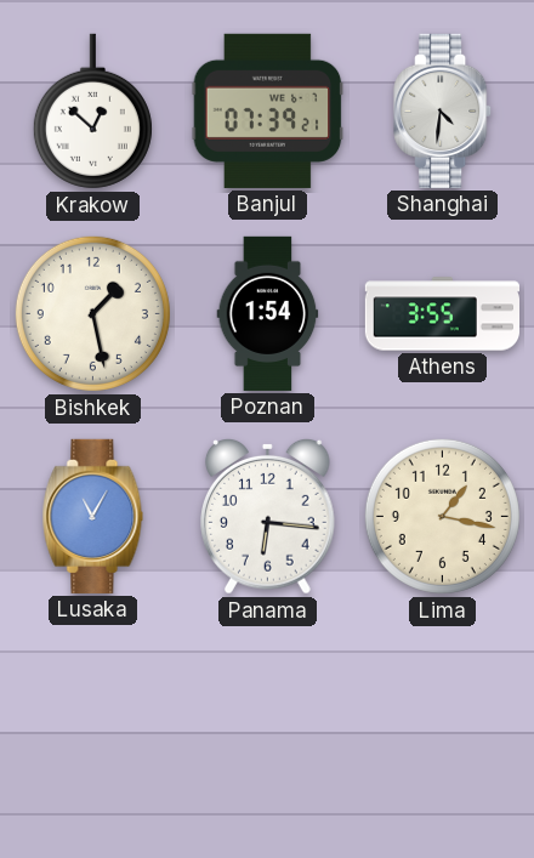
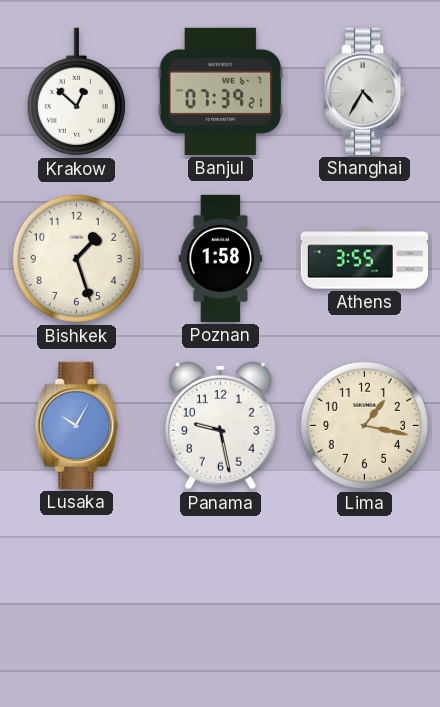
Shanghai: 4:31 -> 4:35 (365, 91)
Bishkek: 1:28 -> 1:27 (76, 258)
Poznan: 1:54 -> 1:58 (221, 258)
Lusaka: 11:05 -> 10:05 (77, 425)
Panama: 6:16 -> 9:28 (221, 425)
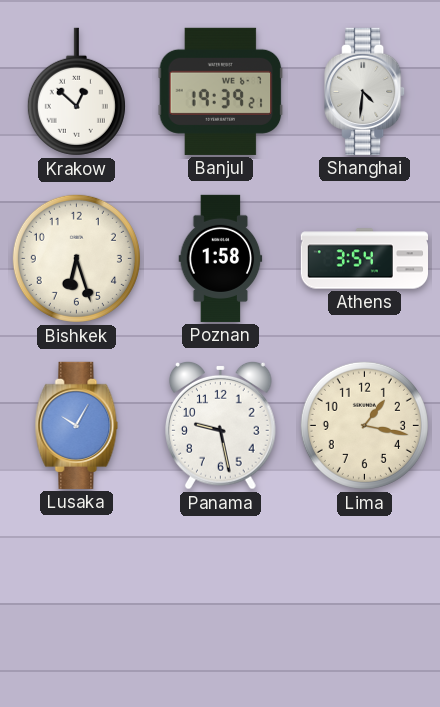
Banjul: 07:39 -> 19:39 (221, 91)
Shanghai: 4:35 -> 4:31 (365, 91)
Bishkek: 1:27 -> 6:27 (76, 258)
Athens: 3:55 -> 3:54 (364, 259)
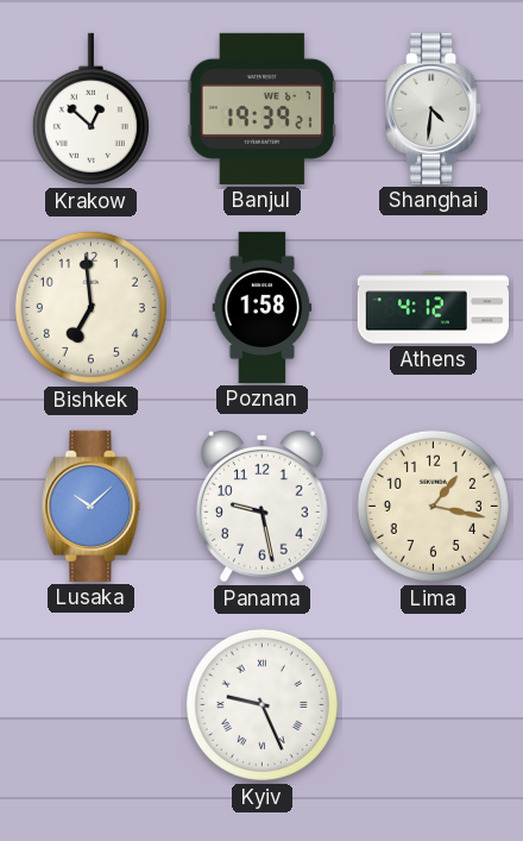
Bishkek: 6:27 -> 6:59 (90, 307)
Athens: 3:54 -> 4:12 (433, 308)
Lusaka: 10:05 -> 10:08 (92, 506)
Kyiv: none -> 9:26 (261, 704)
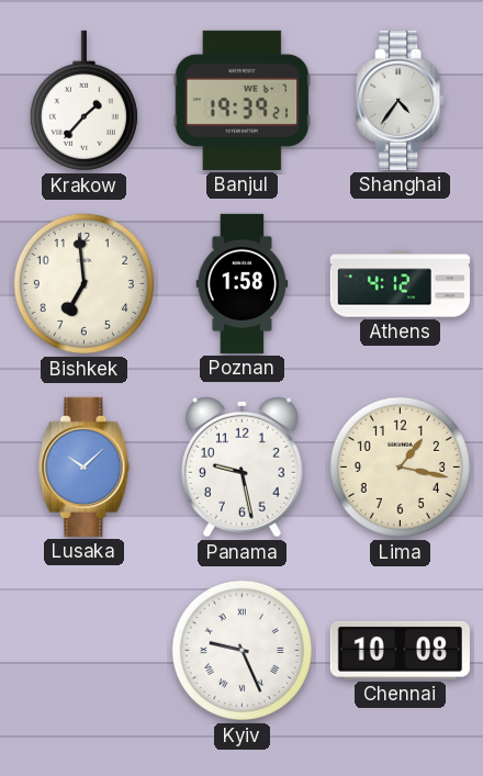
Krakow: 12:52 -> 1:37 (83, 101)
Shanghai: 4:31 -> 4:36 (401, 100)
Chennai: none -> 10:08 (400, 650)
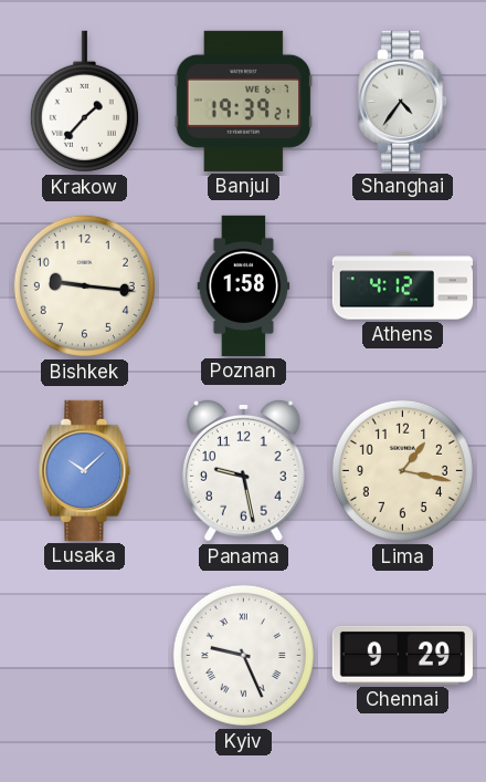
Bishkek: 6:59 -> 9:16 (84, 285)
Chennai: 10:08 -> 9:29 (402, 655)
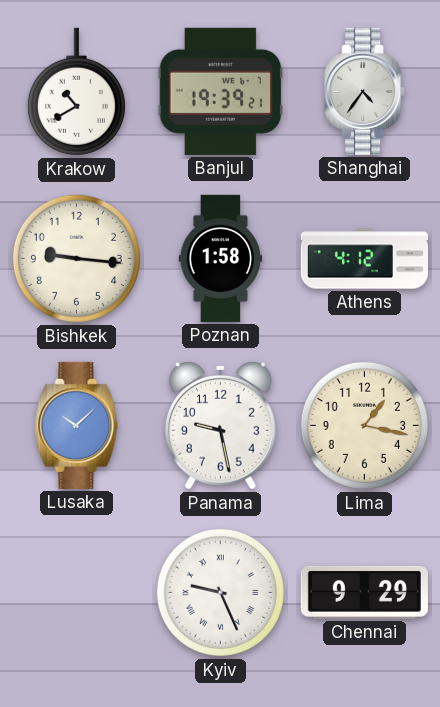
Krakow: 1:37 -> 10:40 (76, 92)
